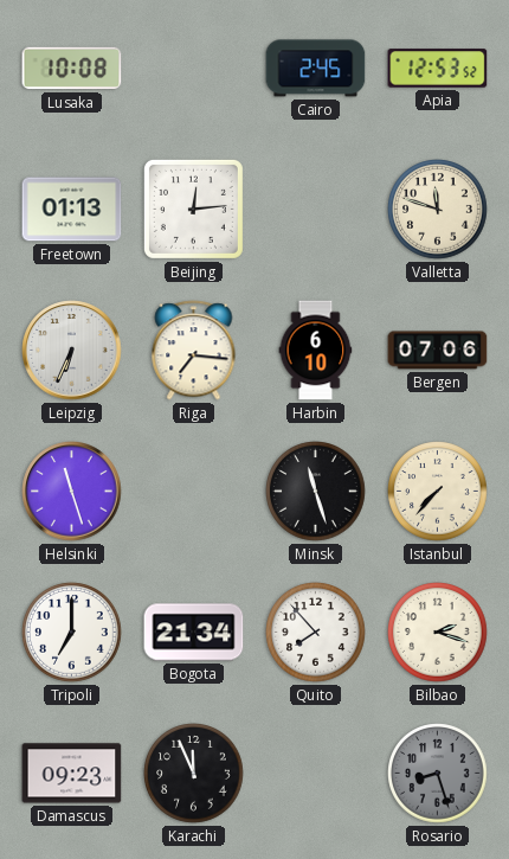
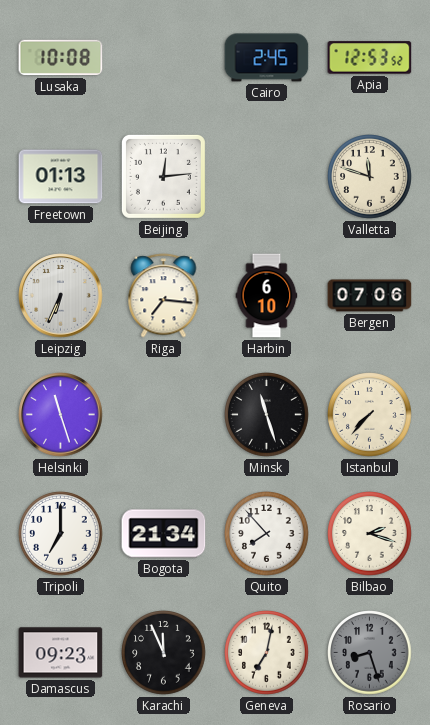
Geneva: none -> 7:02 (267, 653)
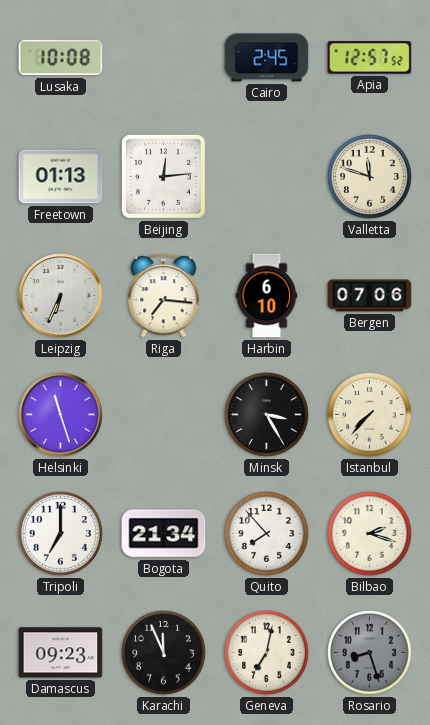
Apia: 12:53 -> 12:57 (370, 58)
Minsk: 11:27 -> 3:25 (267, 415)
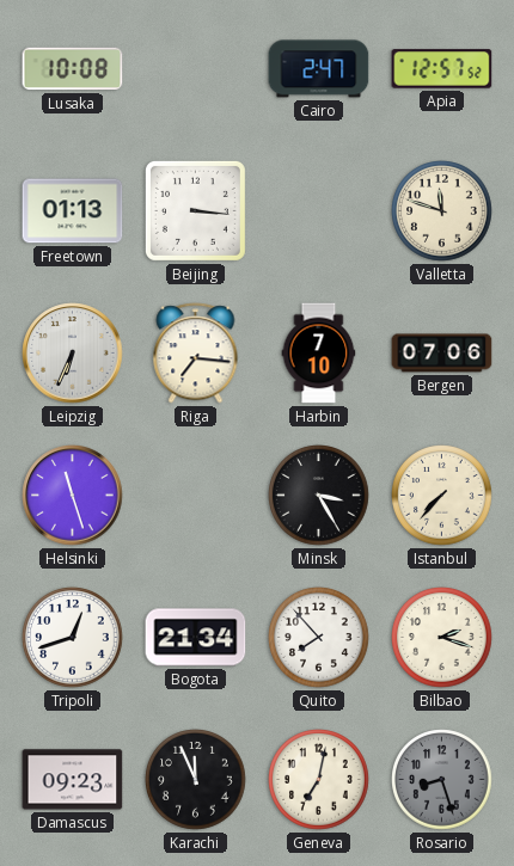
Cairo: 2:45 -> 2:47 (319, 69)
Beijing: 12:14 -> 3:16 (195, 210)
Harbin: 6:10 -> 7:10 (319, 354)
Tripoli: 7:00 -> 12:42 (73, 638)
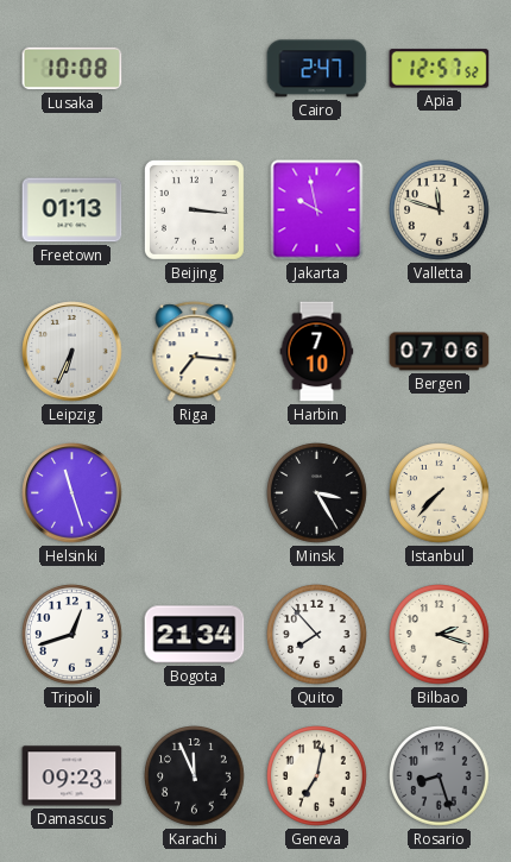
Jakarta: none -> 9:58 (317, 210)
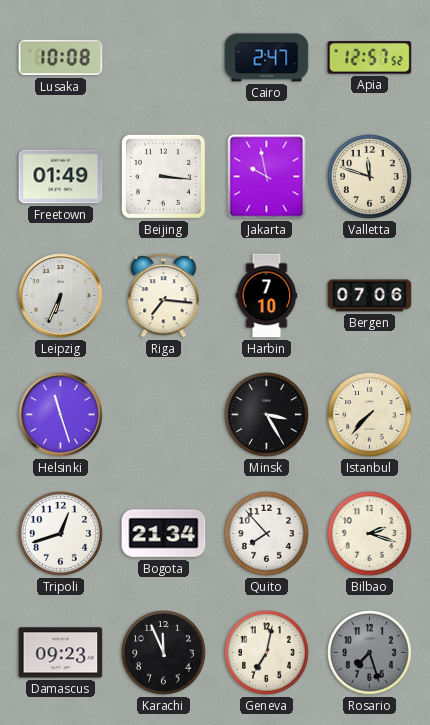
Freetown: 01:13 -> 01:49 (61, 177)
Rosario: 8:27 -> 7:27 (370, 653)
